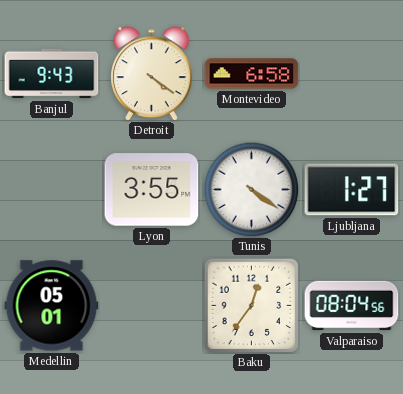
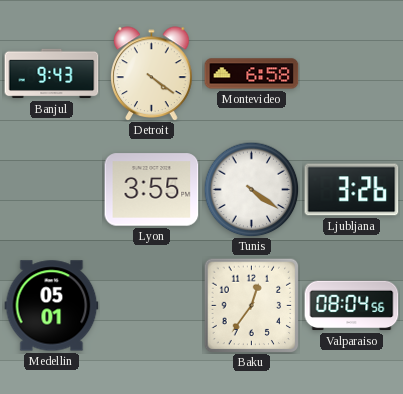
Ljubljana: 1:27 -> 3:26 (352, 190)
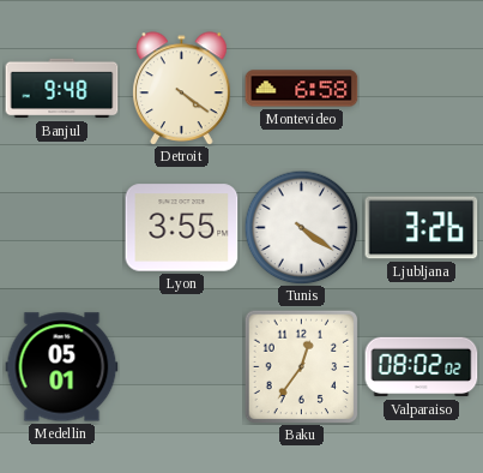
Banjul: 9:43 -> 9:48 (62, 89)
Valparaiso: 08:04 -> 08:02 (422, 367)
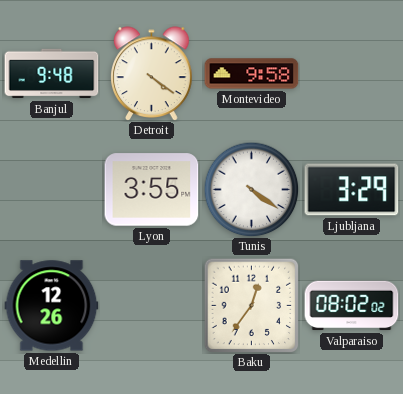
Montevideo: 6:58 -> 9:58 (252, 74)
Ljubljana: 3:26 -> 3:29 (352, 190)
Medellin: 05:01 -> 12:26 (52, 306)
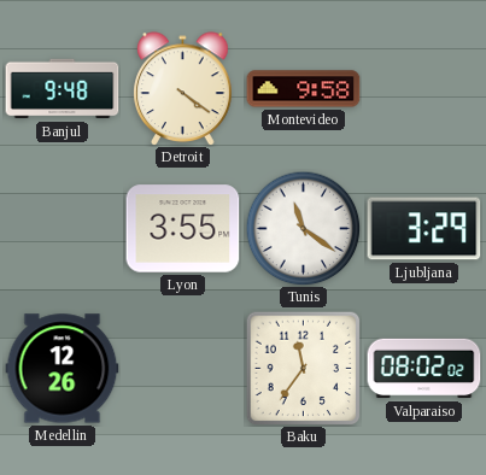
Tunis: 4:21 -> 11:21 (303, 228)
Baku: 12:36 -> 11:36 (303, 368)
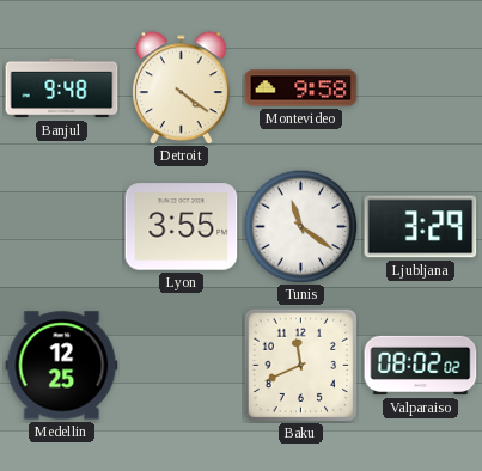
Medellin: 12:26 -> 12:25 (62, 366)
Baku: 11:36 -> 11:41 (300, 365)
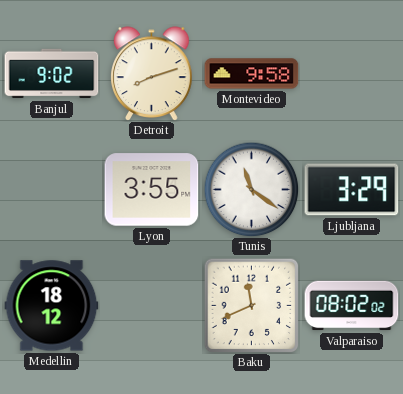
Banjul: 9:48 -> 9:02 (52, 74)
Detroit: 4:21 -> 8:12 (152, 73)
Medellin: 12:25 -> 18:12 (52, 306)
